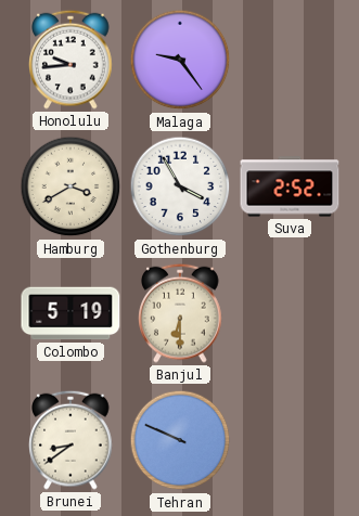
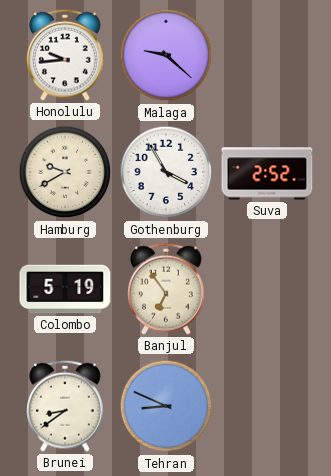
Malaga: 9:24 -> 9:22 (166, 55)
Hamburg: 3:40 -> 9:40 (65, 172)
Banjul: 6:30 -> 6:54 (166, 289)
Tehran: 9:49 -> 8:49 (166, 406)
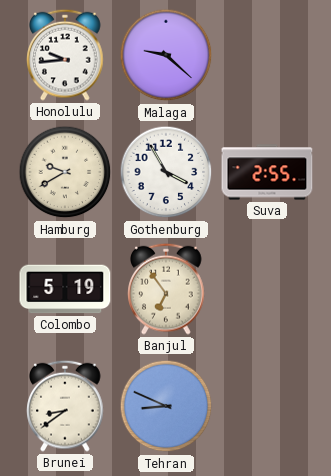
Suva: 2:52 -> 2:55 (267, 172)
